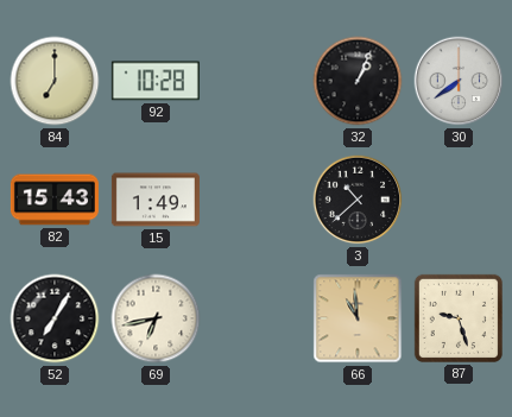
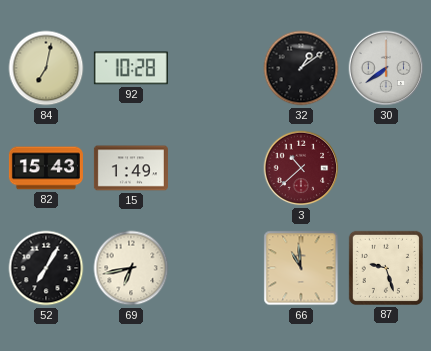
84: 7:00 -> 7:02 (46, 68)
32: 1:04 -> 1:09 (301, 68)
3 dial: black -> burgundy (301, 168)
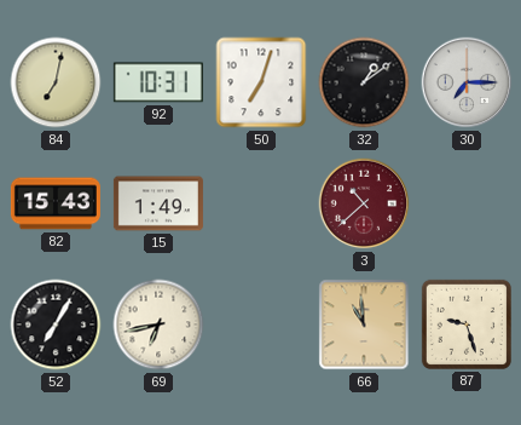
92: 10:28 -> 10:31 (158, 82)
50: none -> 7:03 (261, 82)
30: 7:39 -> 7:15 (467, 82)
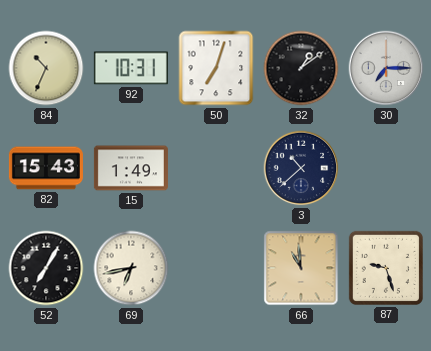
84: 7:02 -> 10:34 (46, 68)
3 dial: burgundy -> navy (301, 168)
